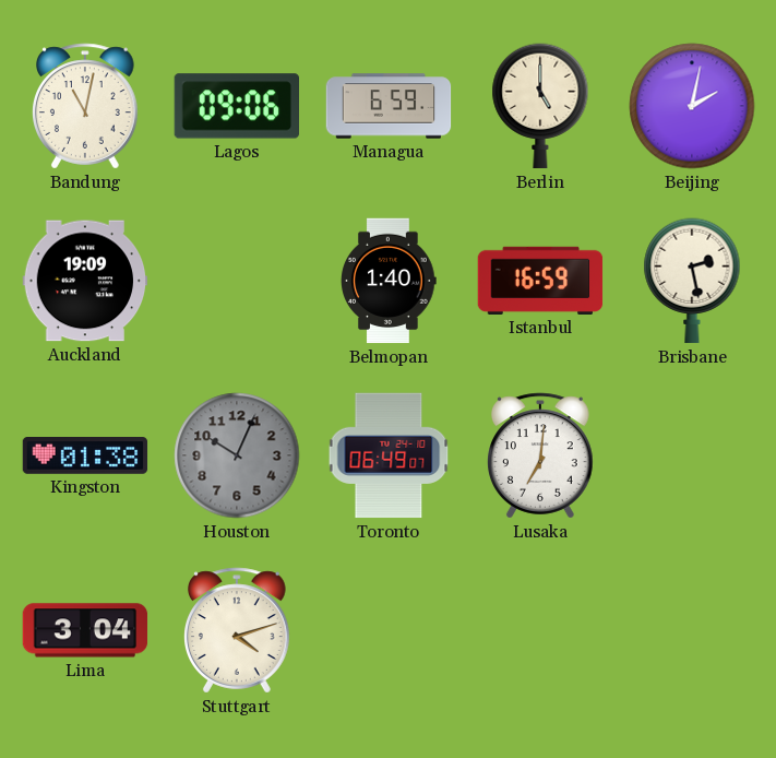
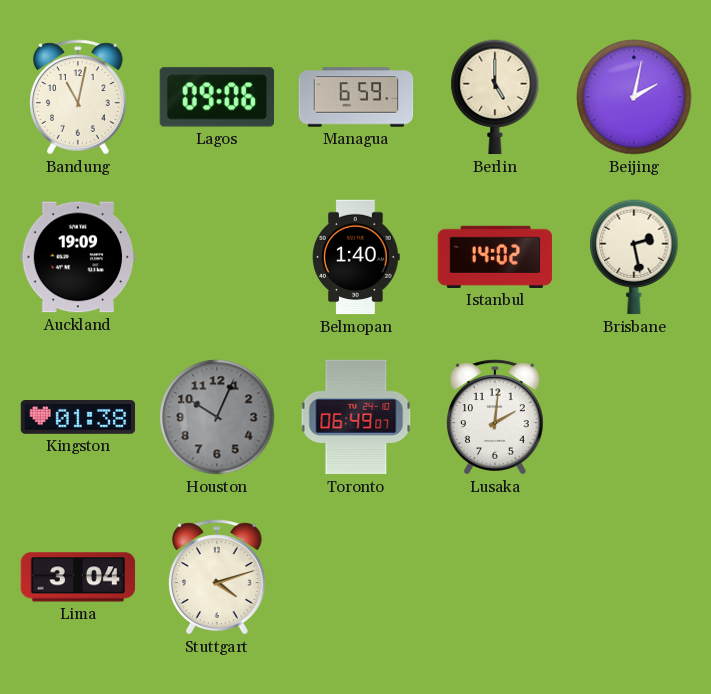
Istanbul: 16:59 -> 14:02 (495, 257)
Lusaka: 7:01 -> 2:01 (496, 417)
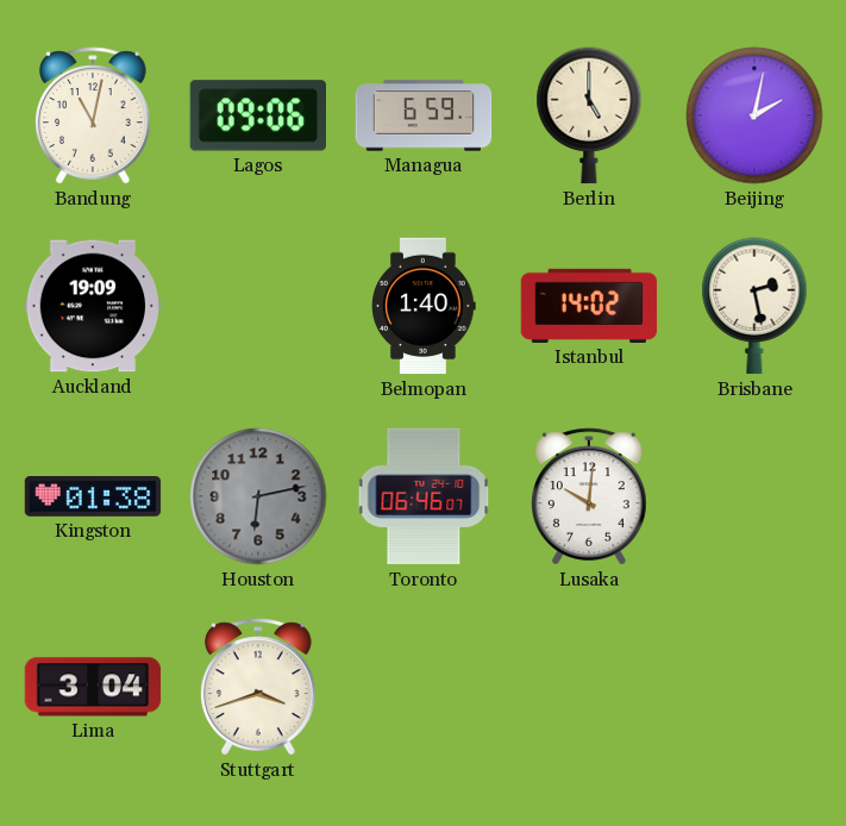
Houston: 10:04 -> 6:13 (258, 496)
Toronto: 06:49 -> 06:46 (424, 496)
Lusaka: 2:01 -> 10:01 (590, 496)
Stuttgart: 4:12 -> 3:42 (259, 687)
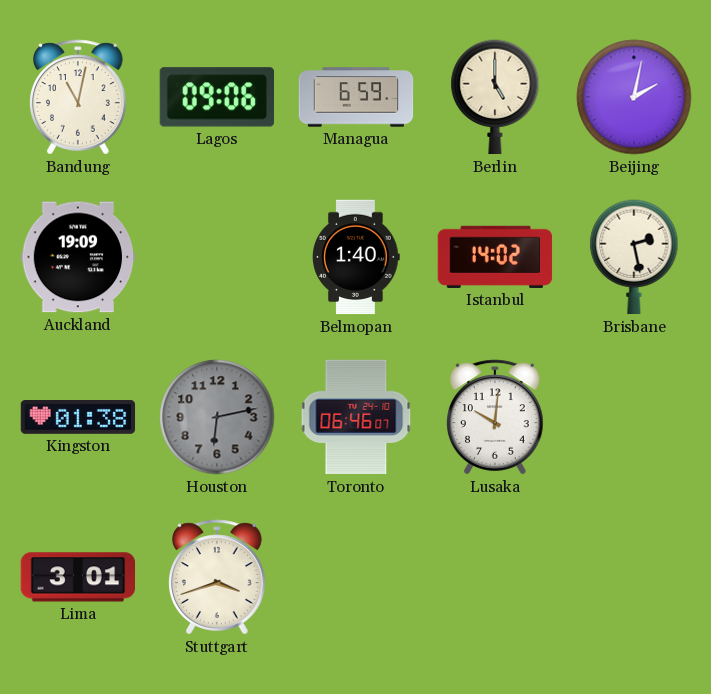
Lima: 3:04 -> 3:01 (78, 577)
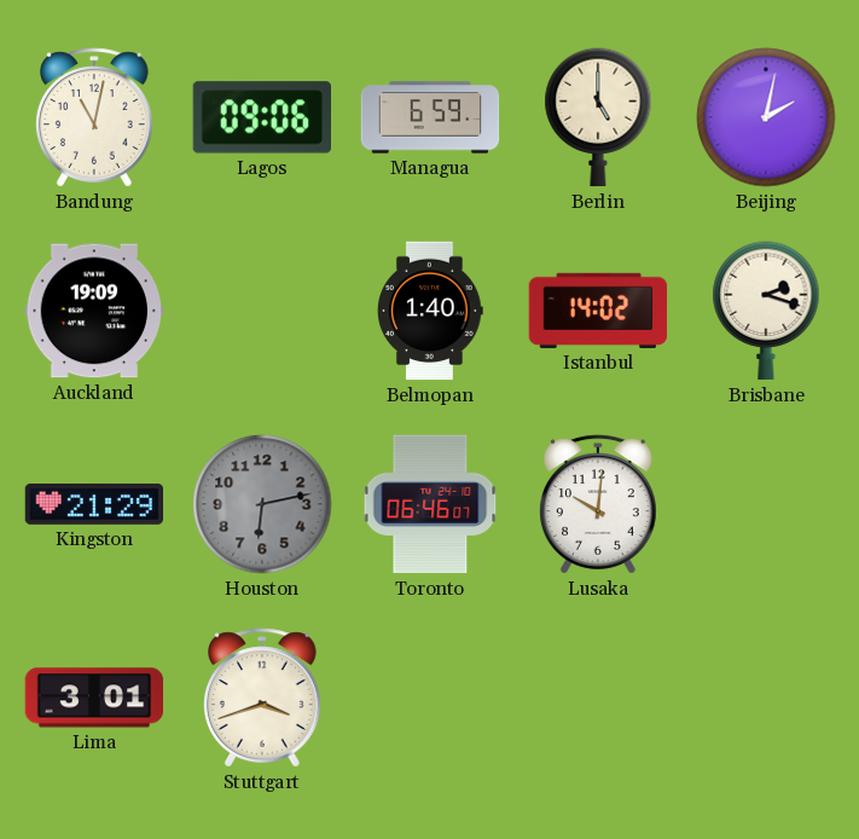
Brisbane: 2:28 -> 2:18 (766, 311)
Kingston: 01:38 -> 21:29 (94, 505)
